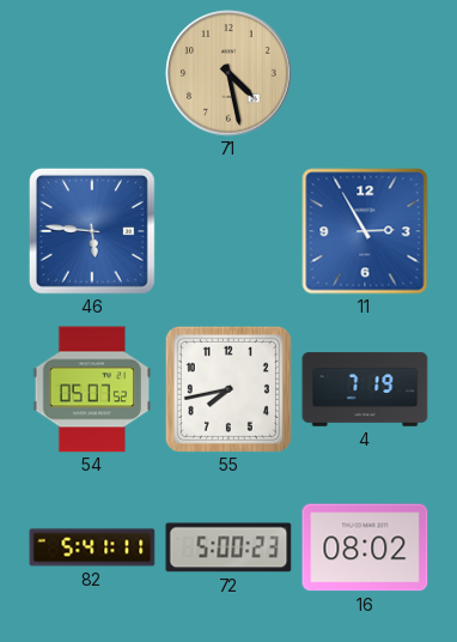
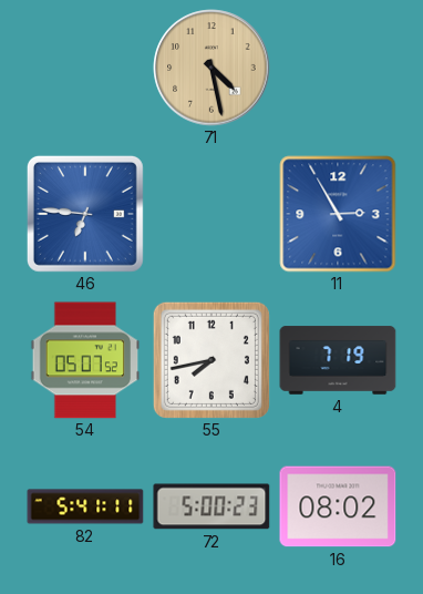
46: 5:46 -> 6:46 (85, 214)
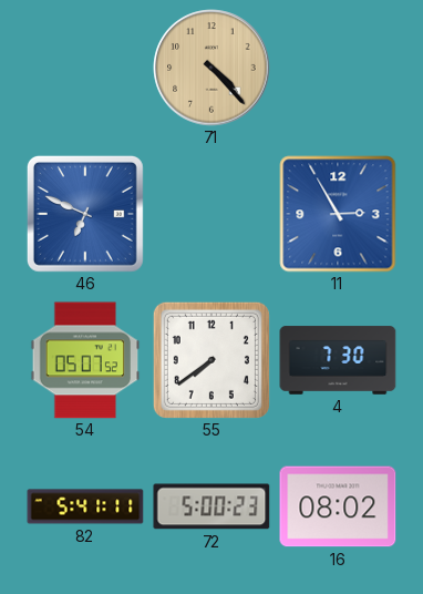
71: 4:28 -> 4:23 (211, 68)
46: 6:46 -> 6:49 (85, 214)
55: 7:43 -> 7:39 (211, 360)
4: 7:19 -> 7:30 (338, 360)
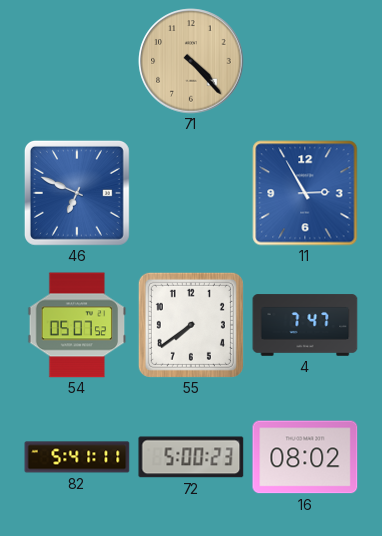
4: 7:30 -> 7:47 (305, 325)
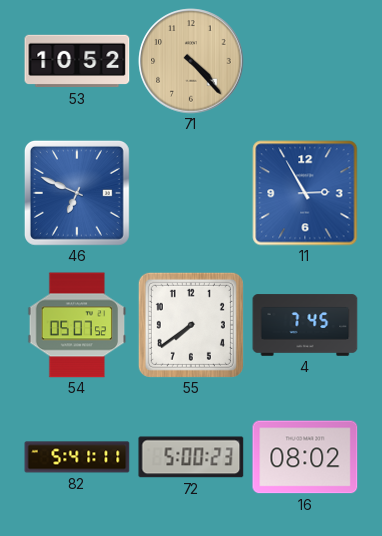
53: none -> 10:52 (77, 61)
4: 7:47 -> 7:45 (305, 325)
